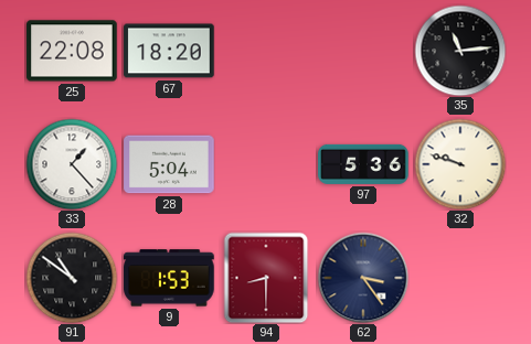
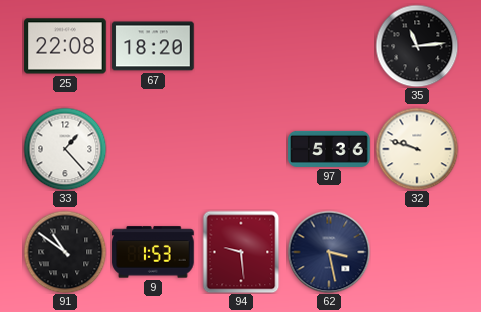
28: 5:04 -> none (169, 164)
94: 8:30 -> 9:29 (241, 252)
62: 3:24 -> 3:28 (329, 252)
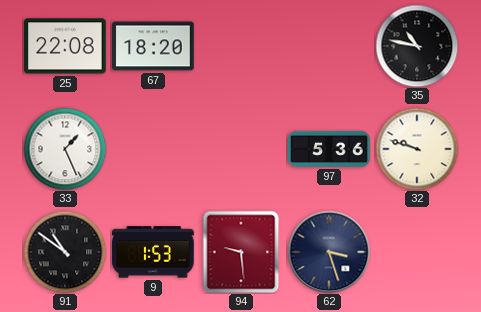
35: 11:14 -> 10:47 (417, 46)
33: 1:23 -> 1:26 (65, 149)
62: 3:28 -> 3:27 (329, 252)
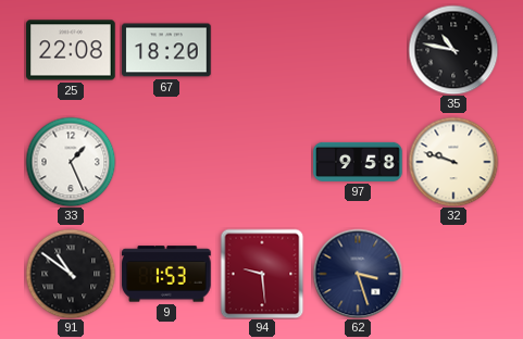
97: 5:36 -> 9:58 (358, 162)
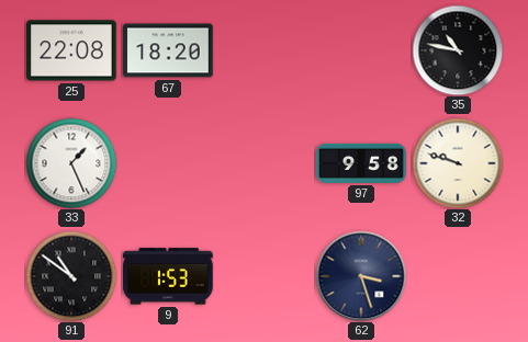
94: 9:29 -> none (262, 274)
